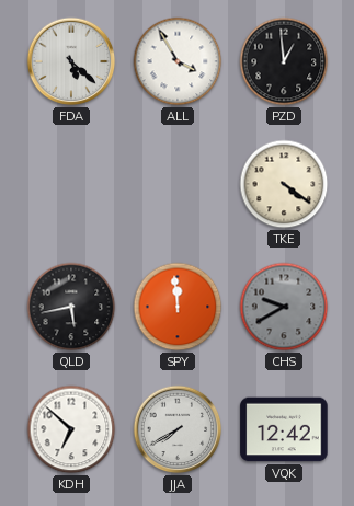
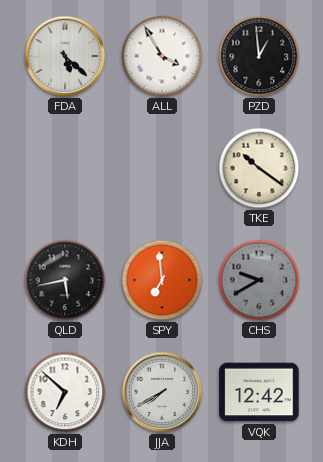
TKE: 4:21 -> 10:21 (259, 168)
SPY: 11:59 -> 6:59 (162, 280)
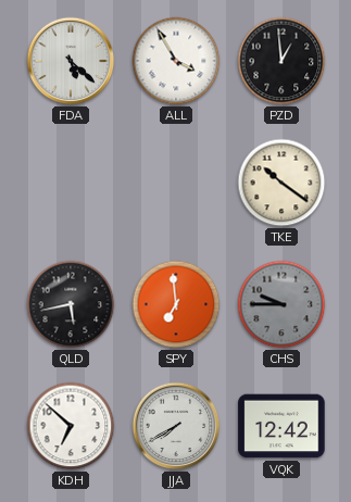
CHS: 9:40 -> 9:45 (281, 304)
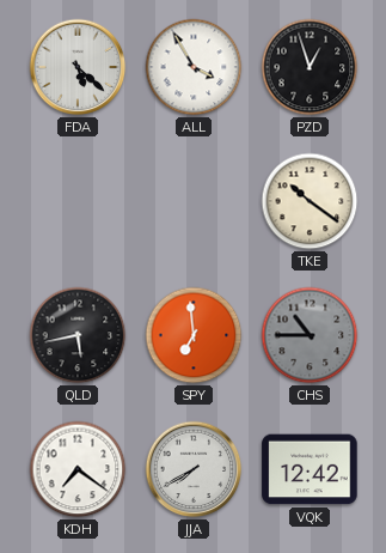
PZD: 12:59 -> 12:57 (310, 67)
CHS: 9:45 -> 10:45 (310, 335)
KDH: 6:52 -> 7:21 (78, 469)
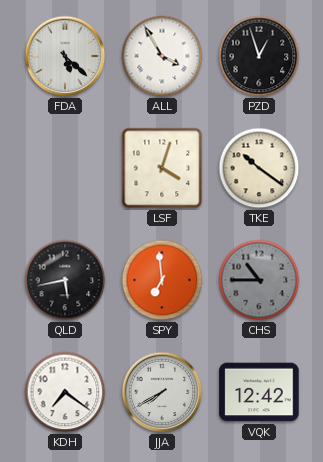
LSF: none -> 4:03 (162, 168)
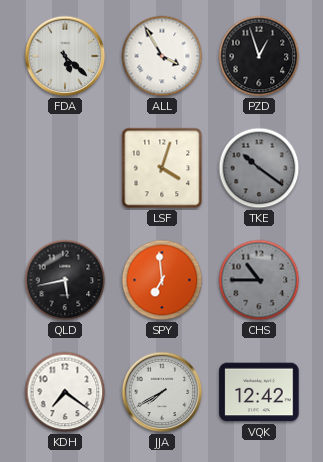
TKE dial: cream -> grey (259, 168)
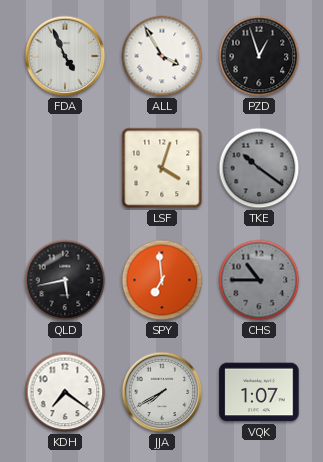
FDA: 5:22 -> 4:56 (65, 56)
VQK: 12:42 -> 1:07 (259, 392)
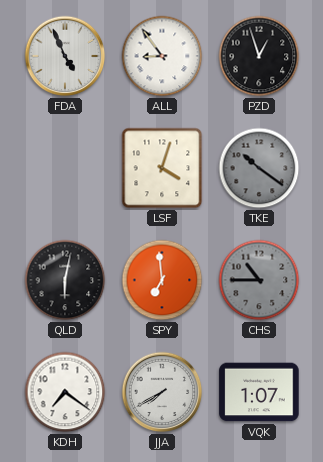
ALL: 3:55 -> 8:54 (162, 56)
QLD: 5:43 -> 6:02 (65, 280)
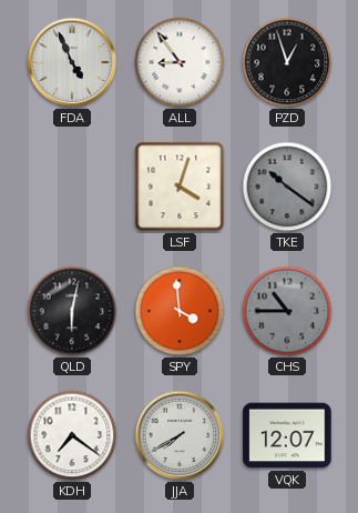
SPY: 6:59 -> 3:59 (180, 311)
VQK: 1:07 -> 12:07 (287, 435)
